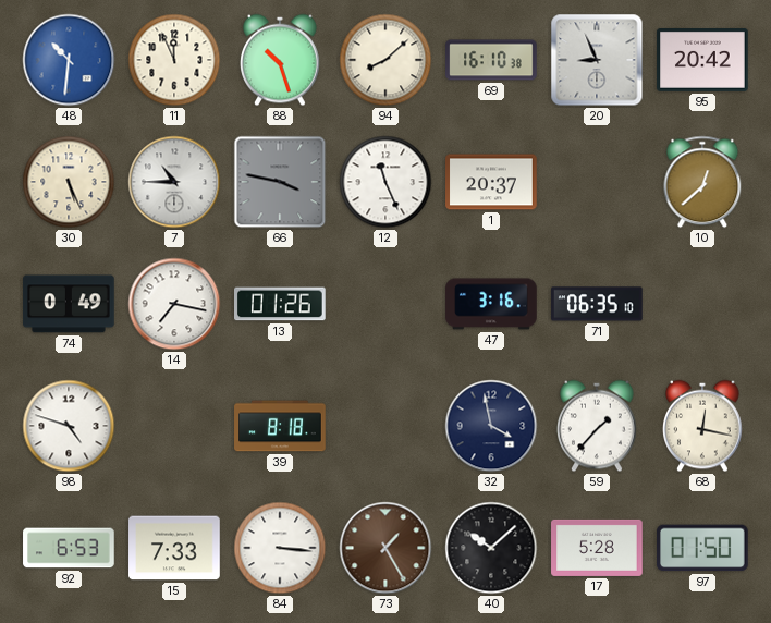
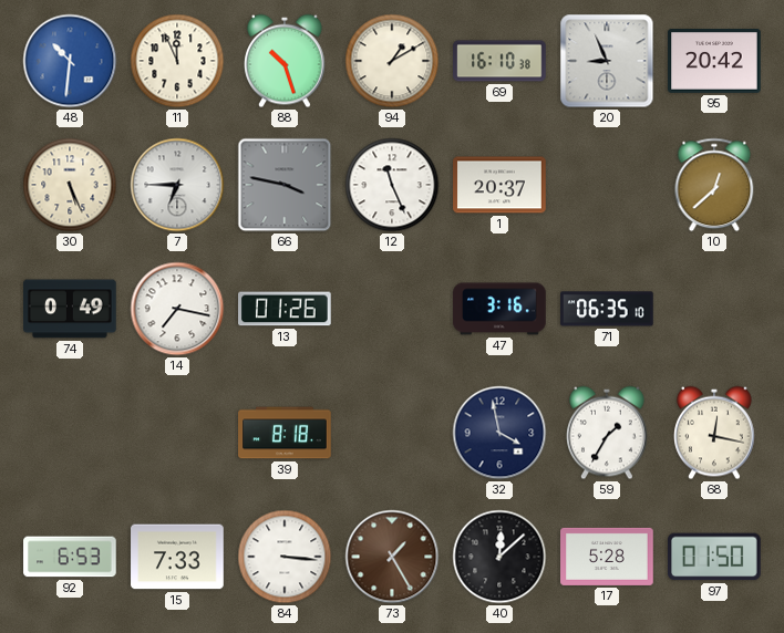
94: 8:08 -> 1:10 (392, 61)
7: 10:45 -> 6:45 (177, 185)
98: 4:48 -> none (69, 426)
59: 1:37 -> 1:35 (608, 433)
40: 10:08 -> 12:08 (499, 557)
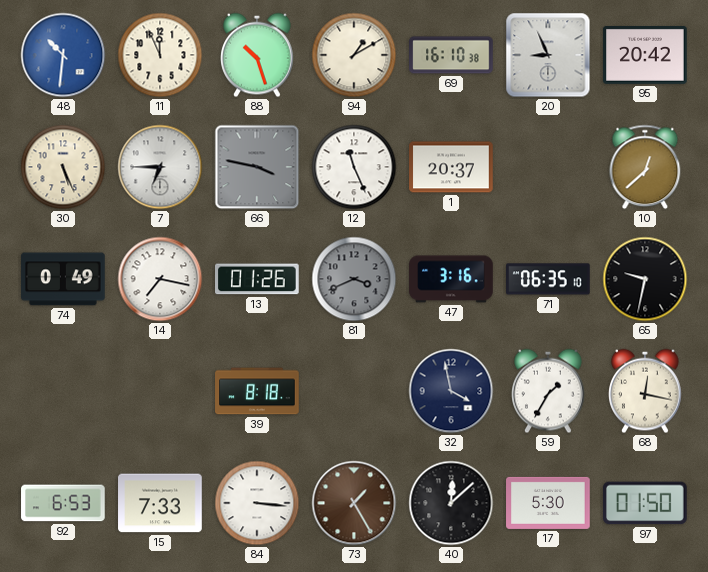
81: none -> 3:41 (354, 279)
65: none -> 9:32 (645, 279)
17: 5:28 -> 5:30 (548, 503)
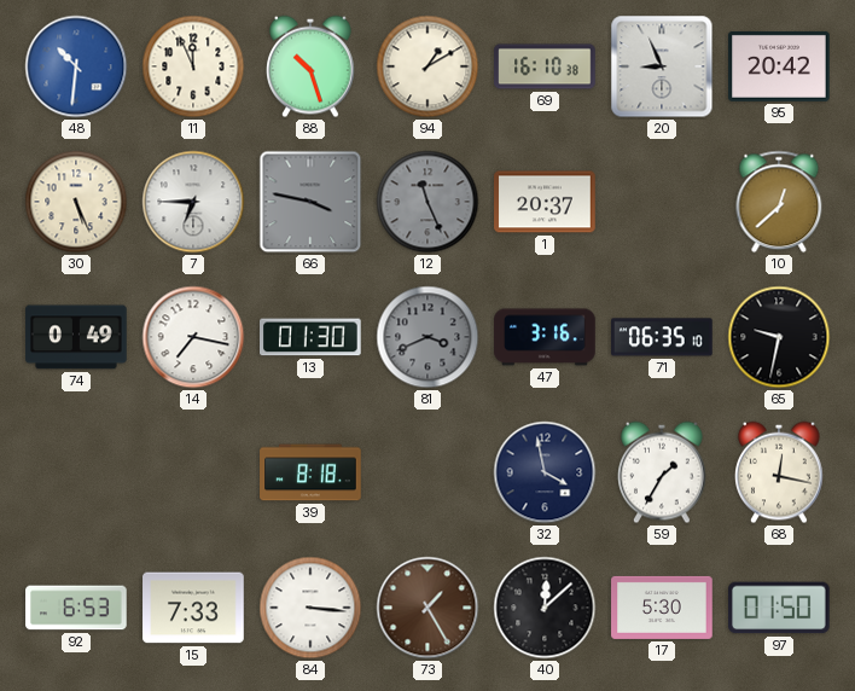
12 dial: white -> grey (427, 202)
13: 01:26 -> 01:30 (312, 337)
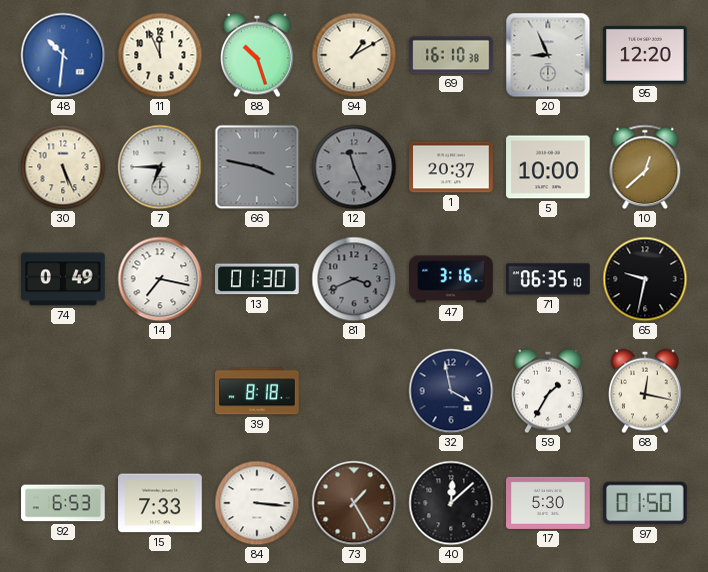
95: 20:42 -> 12:20 (645, 56)
5: none -> 10:00 (548, 167)
